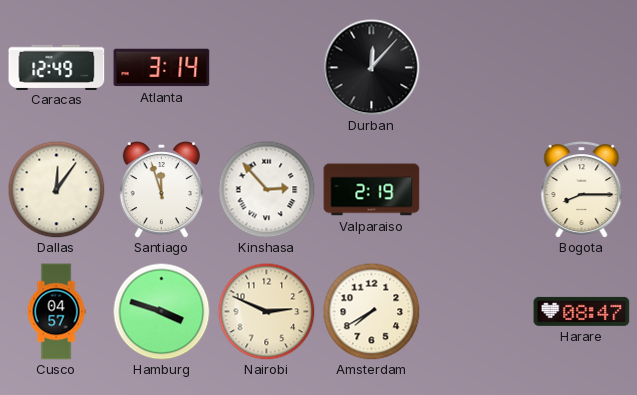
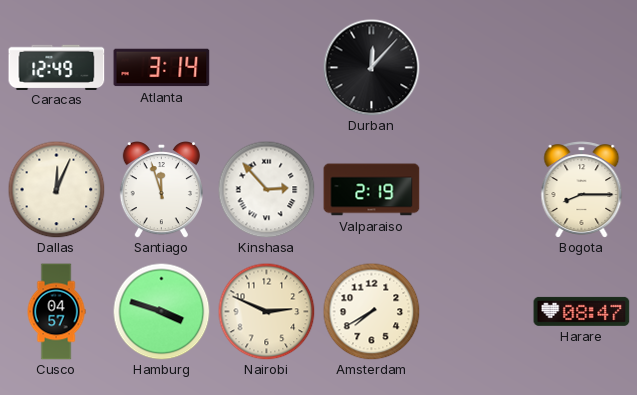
Dallas: 12:06 -> 12:04 (56, 189)
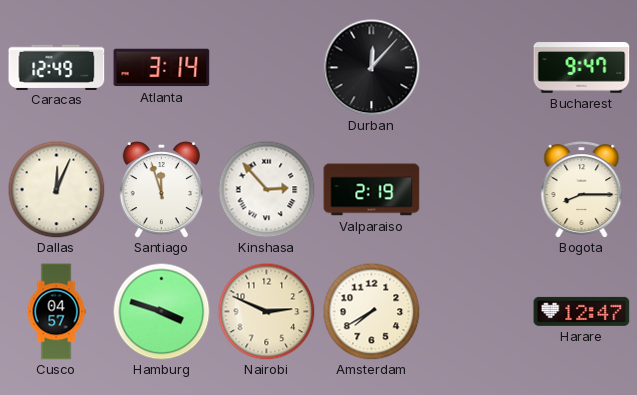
Bucharest: none -> 9:47 (582, 68)
Harare: 08:47 -> 12:47 (582, 311)
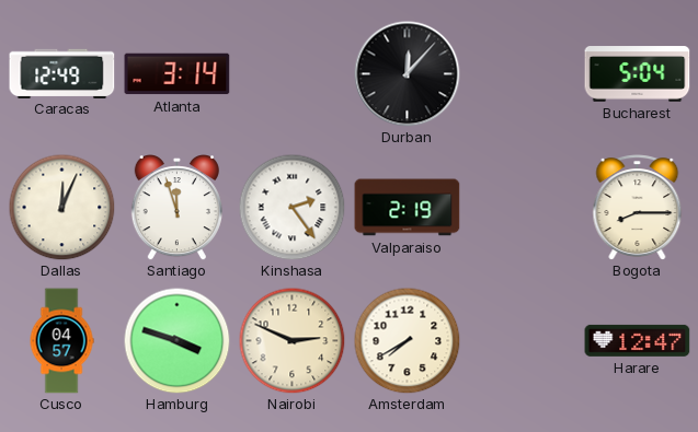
Bucharest: 9:47 -> 5:04 (638, 74)
Kinshasa: 2:53 -> 2:24 (291, 207)
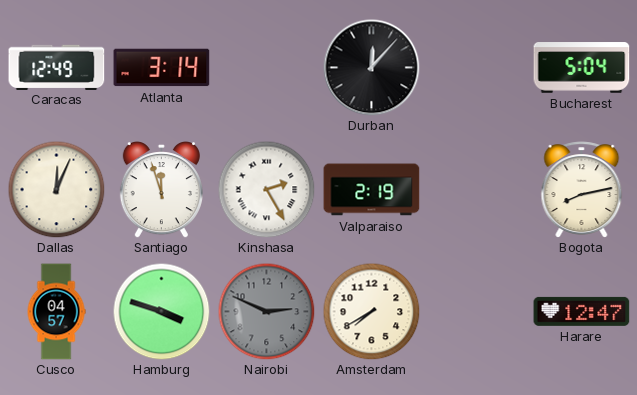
Kinshasa: 2:24 -> 2:25 (266, 189)
Bogota: 8:15 -> 8:13 (582, 190)
Nairobi dial: cream -> grey (266, 311)
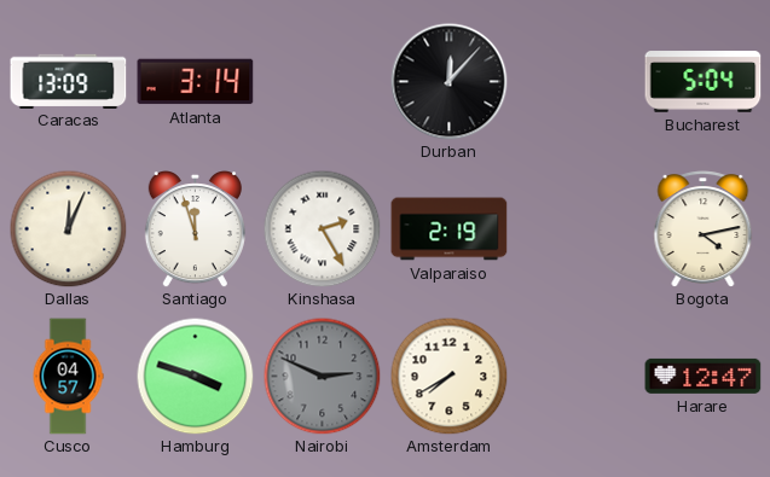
Caracas: 12:49 -> 13:09 (69, 81)
Bogota: 8:13 -> 4:13 (704, 229)
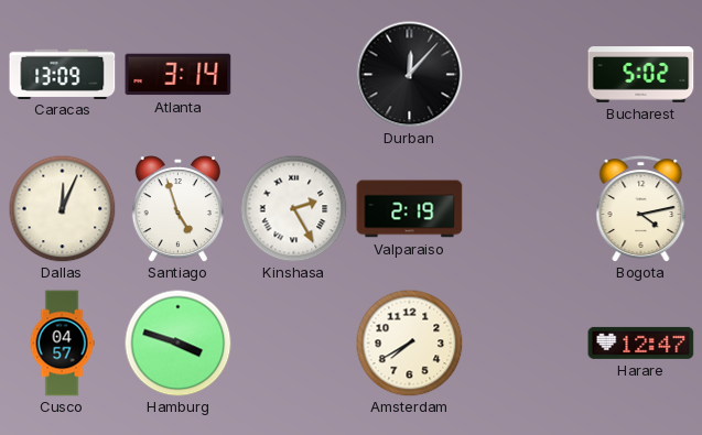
Bucharest: 5:04 -> 5:02 (641, 75)
Santiago: 11:57 -> 4:57 (177, 209)
Nairobi: 2:49 -> none (322, 376)
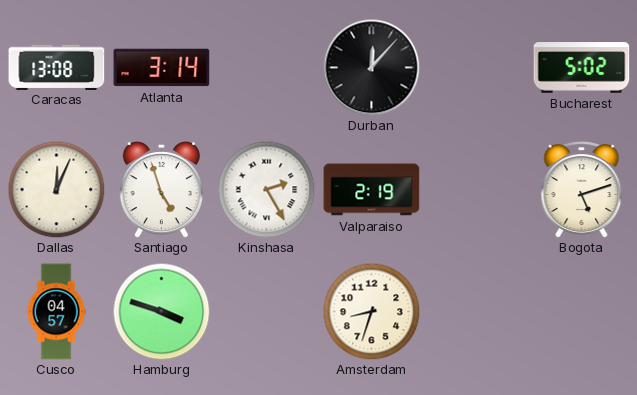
Caracas: 13:09 -> 13:08 (57, 67)
Bogota: 4:13 -> 5:12 (582, 190)
Amsterdam: 7:40 -> 8:33 (371, 311)
Harare: 12:47 -> none (641, 342)
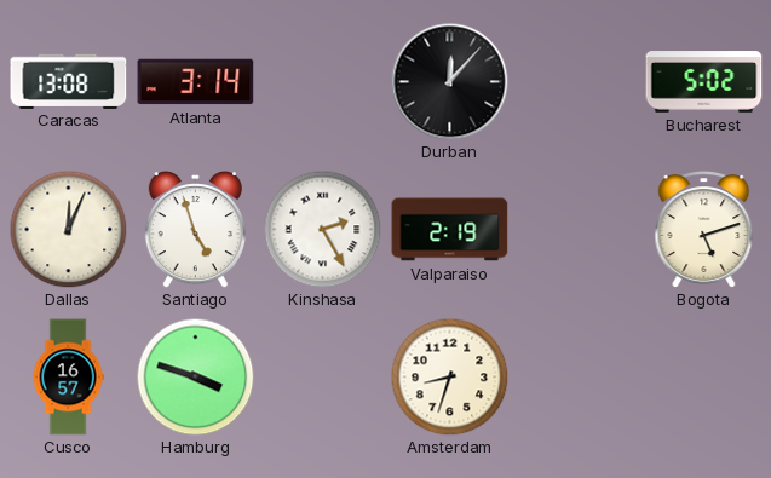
Cusco: 04:57 -> 16:57 (68, 378)
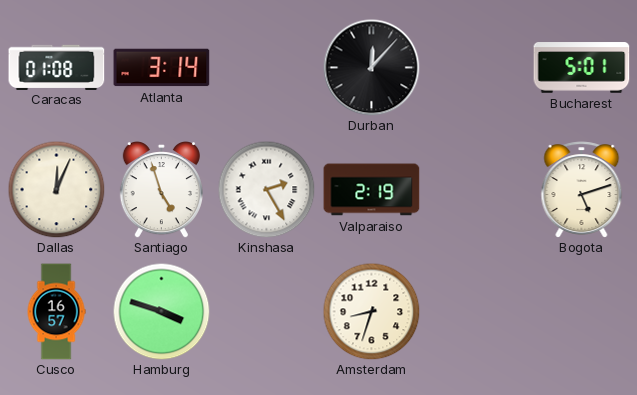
Caracas: 13:08 -> 01:08 (57, 67)
Bucharest: 5:02 -> 5:01 (582, 68)
